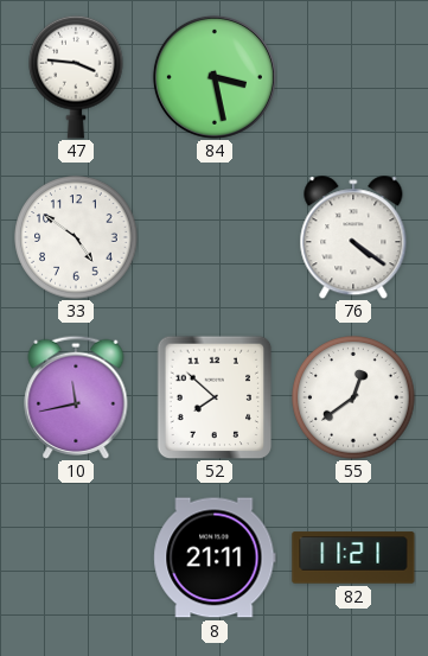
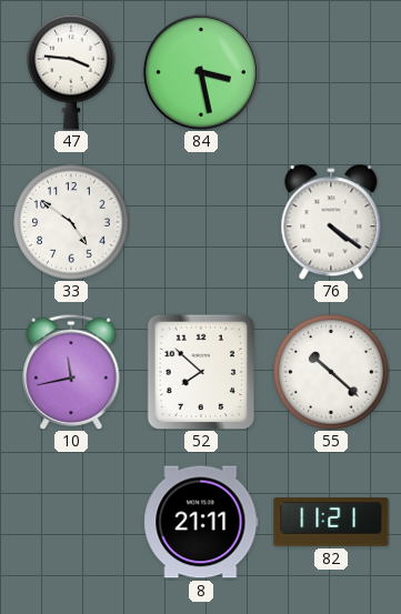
55: 12:39 -> 10:22 (331, 372)
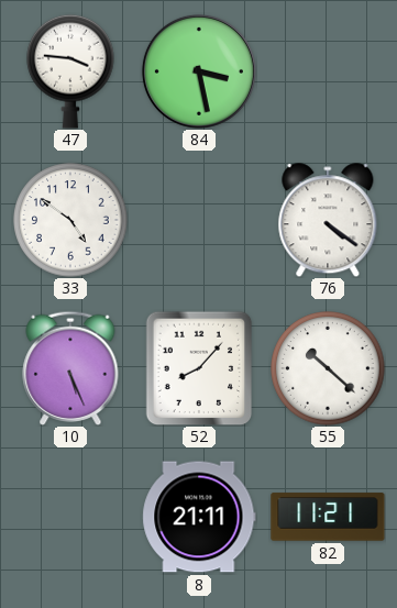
10: 11:43 -> 5:26 (70, 367)
52: 7:52 -> 8:07 (199, 368)
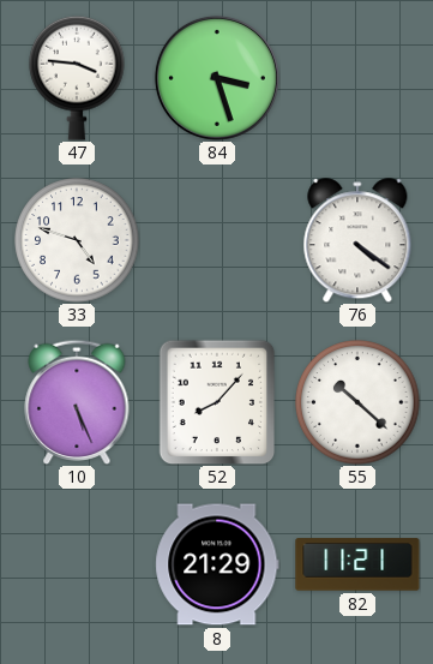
84: 3:28 -> 3:27 (217, 78)
33: 4:51 -> 4:48 (77, 240)
8: 21:11 -> 21:29 (217, 564)
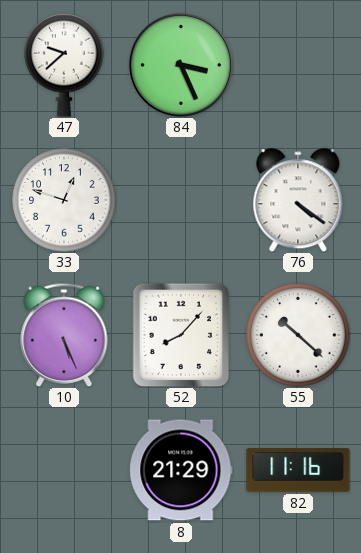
47: 3:46 -> 9:38 (64, 65)
84: 3:27 -> 3:26 (181, 65)
33: 4:48 -> 12:48 (64, 200)
82: 11:21 -> 11:16 (298, 470)
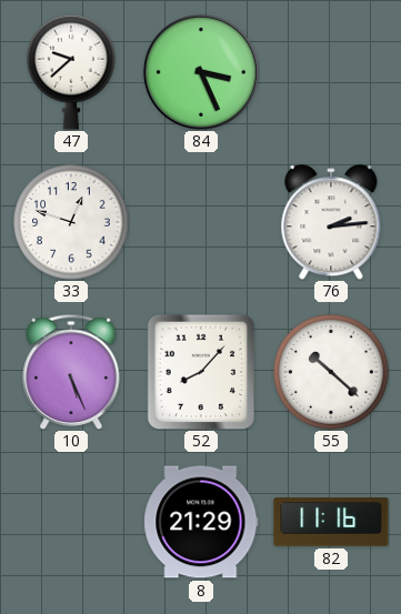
76: 4:21 -> 2:14 (331, 222)
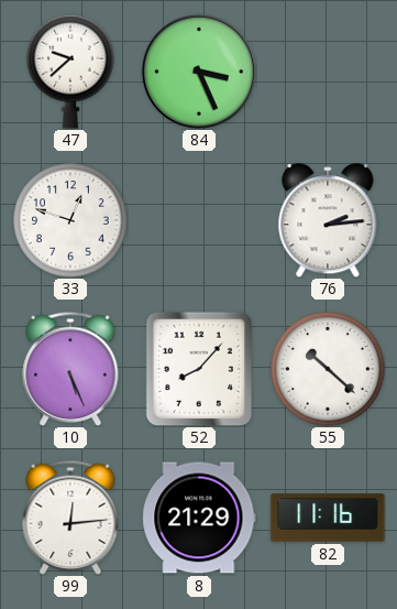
99: none -> 12:14 (70, 516)
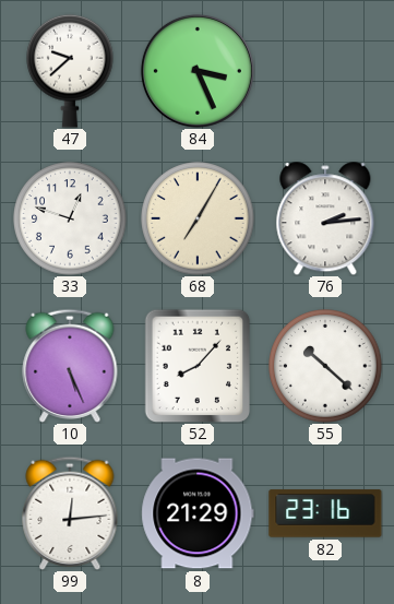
68: none -> 7:05 (198, 218)
82: 11:16 -> 23:16 (325, 513)
